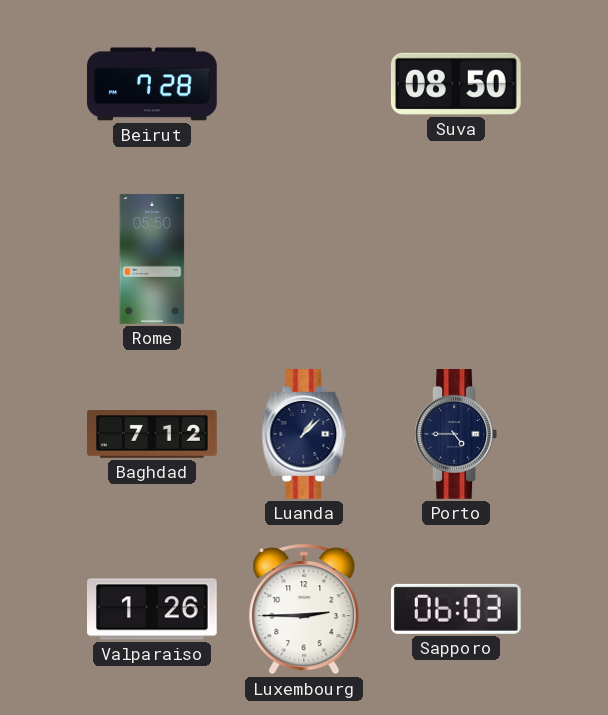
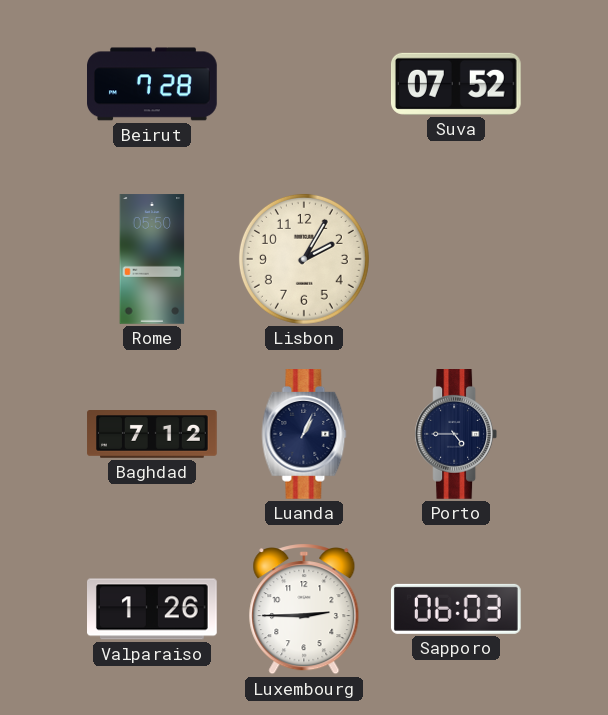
Suva: 08:50 -> 07:52 (456, 84)
Lisbon: none -> 2:05 (304, 259)
Luanda: 1:08 -> 1:04 (304, 435)
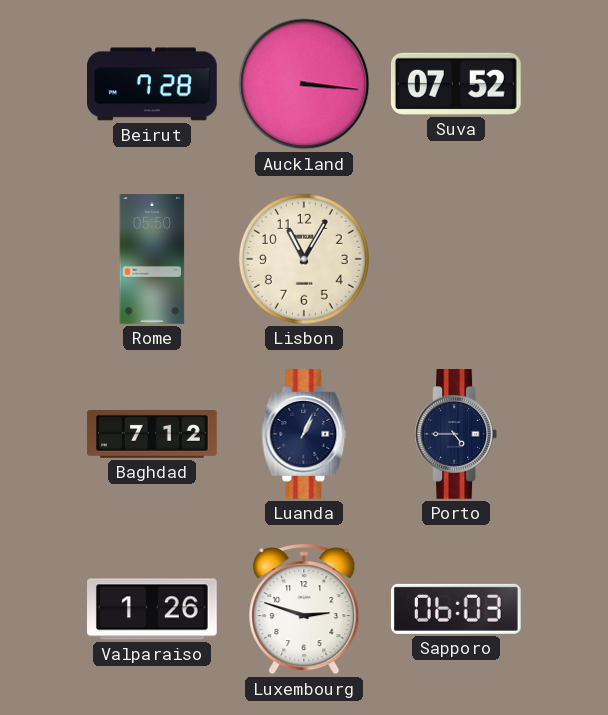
Auckland: none -> 3:16 (304, 84)
Lisbon: 2:05 -> 11:05 (304, 259)
Luxembourg: 2:45 -> 2:48 (304, 609)
